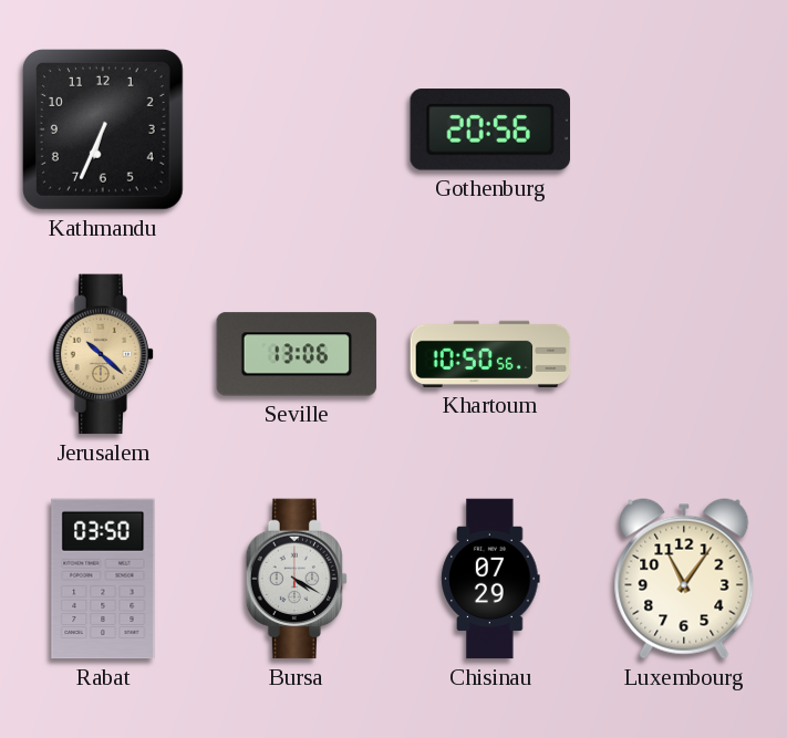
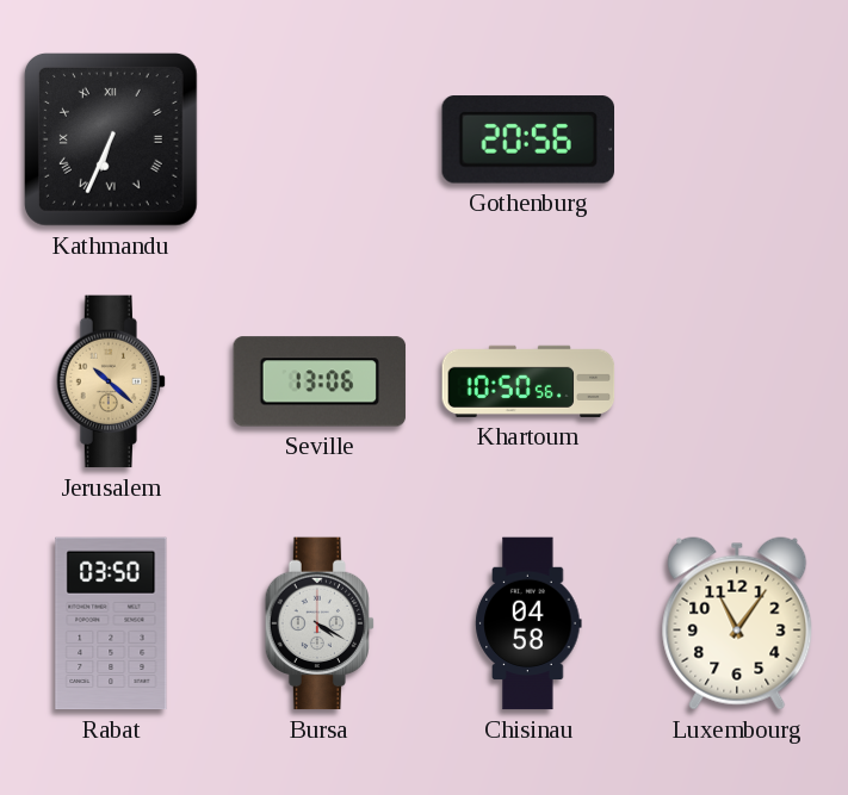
Kathmandu numerals: Arabic -> Roman (111, 139)
Chisinau: 07:29 -> 04:58 (528, 623)
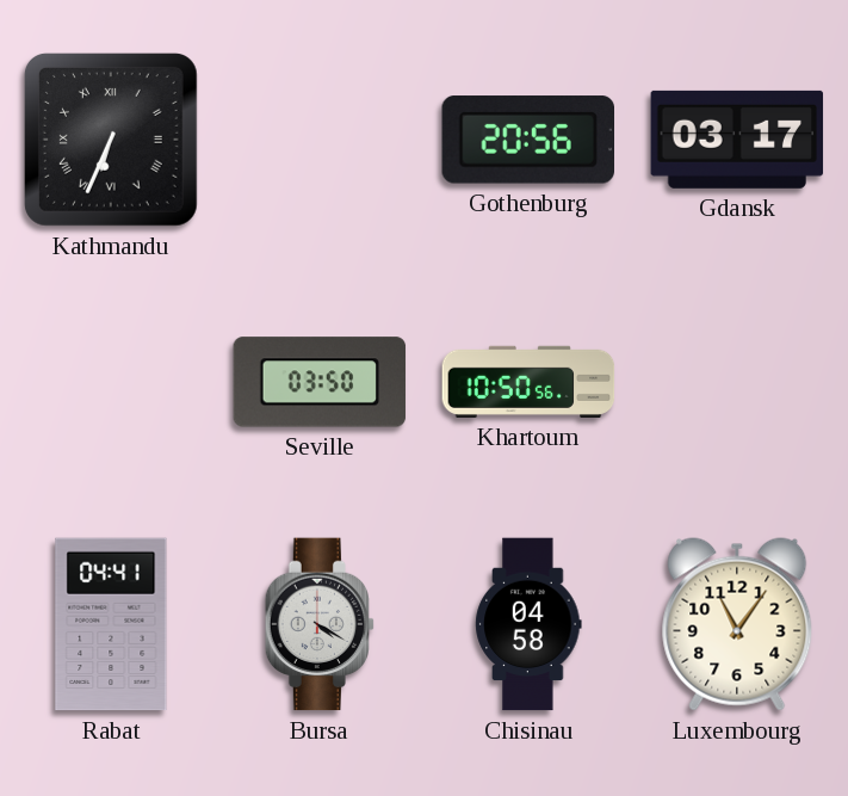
Gdansk: none -> 03:17 (737, 140)
Jerusalem: 10:22 -> none (111, 381)
Seville: 13:06 -> 03:50 (320, 382)
Rabat: 03:50 -> 04:41 (111, 624)
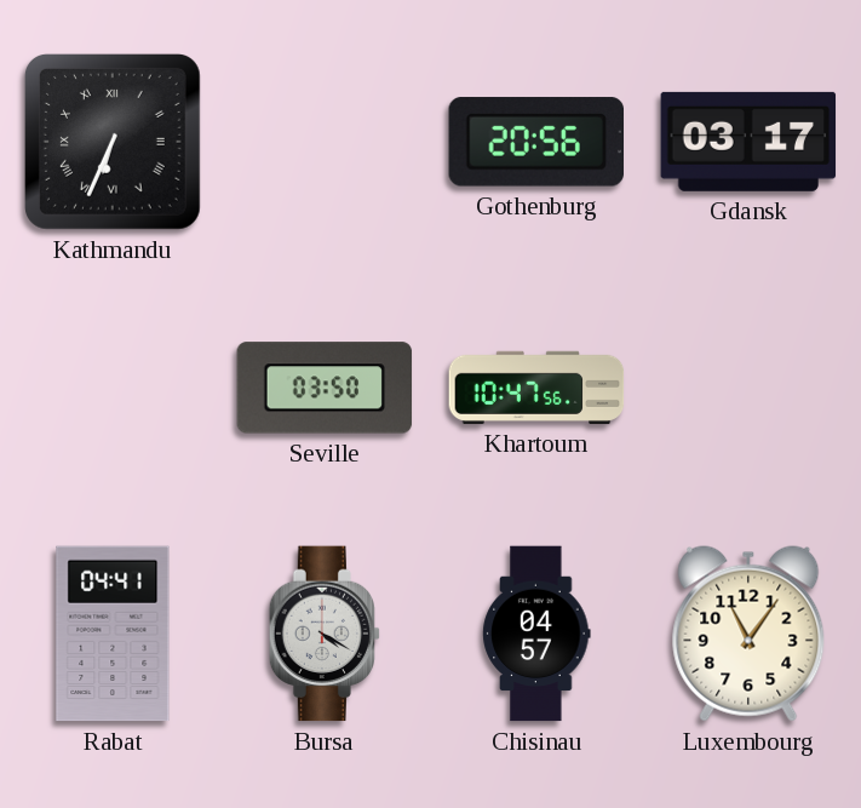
Khartoum: 10:50 -> 10:47 (536, 388)
Chisinau: 04:58 -> 04:57 (536, 634)
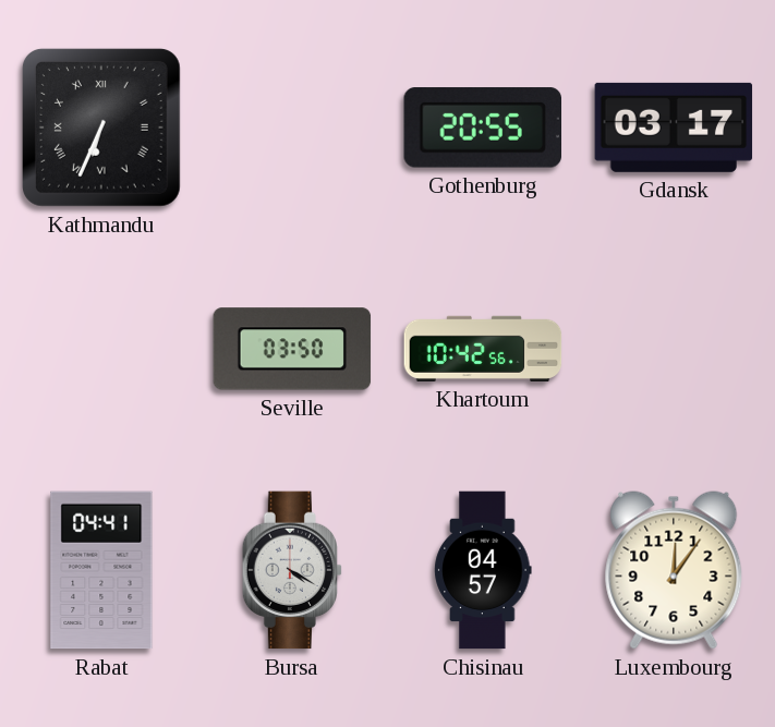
Gothenburg: 20:56 -> 20:55 (482, 128)
Khartoum: 10:47 -> 10:42 (483, 349)
Luxembourg: 11:06 -> 12:06 (674, 570)
